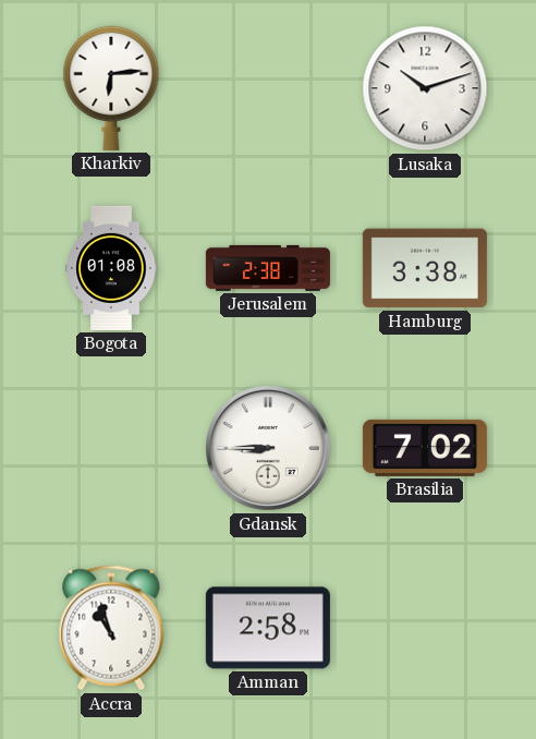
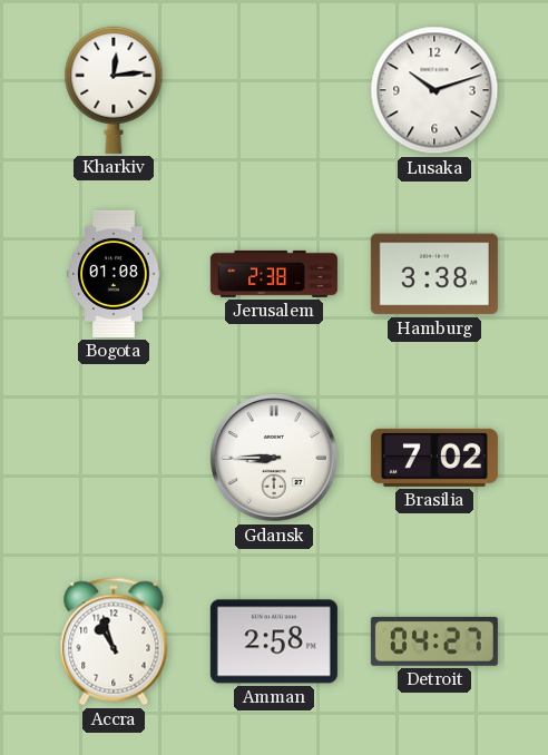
Kharkiv: 6:14 -> 12:14 (114, 90)
Detroit: none -> 04:27 (434, 641)
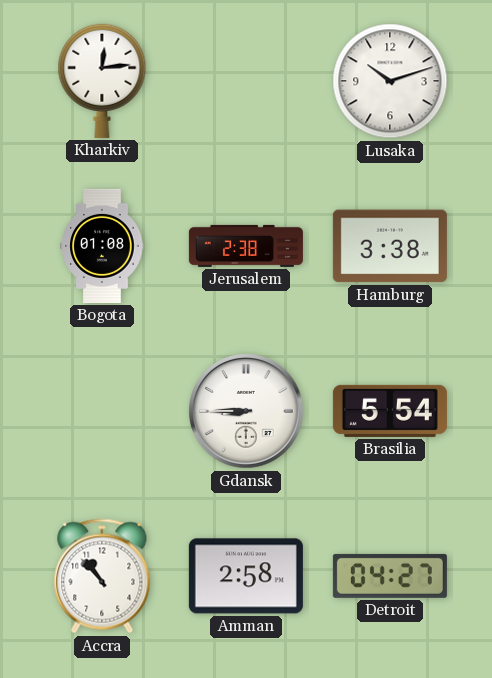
Brasilia: 7:02 -> 5:54 (390, 411)
Accra: 10:57 -> 10:53 (102, 576)
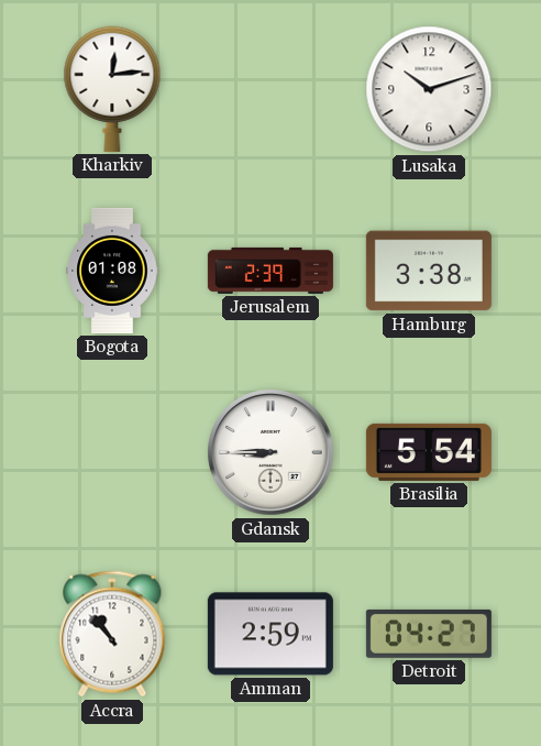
Jerusalem: 2:38 -> 2:39 (270, 271)
Amman: 2:58 -> 2:59 (270, 634)
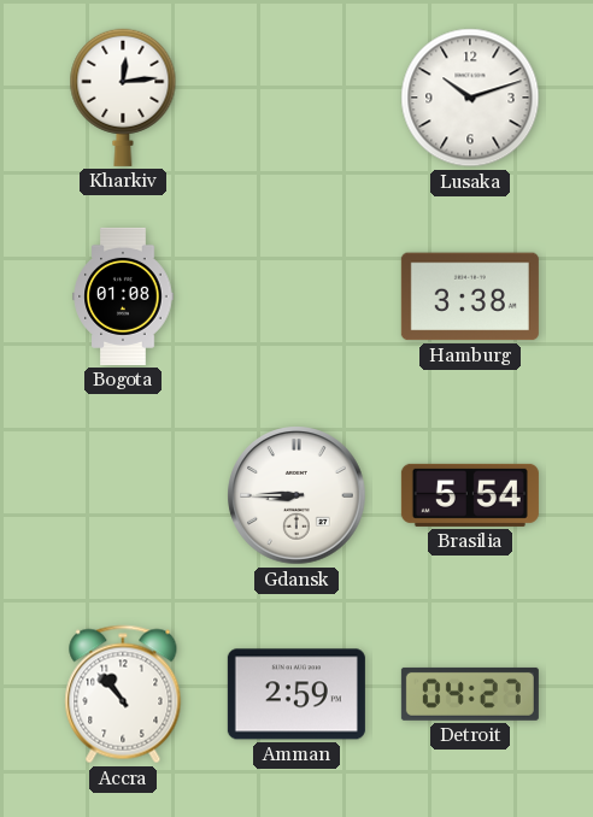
Jerusalem: 2:39 -> none (270, 271)
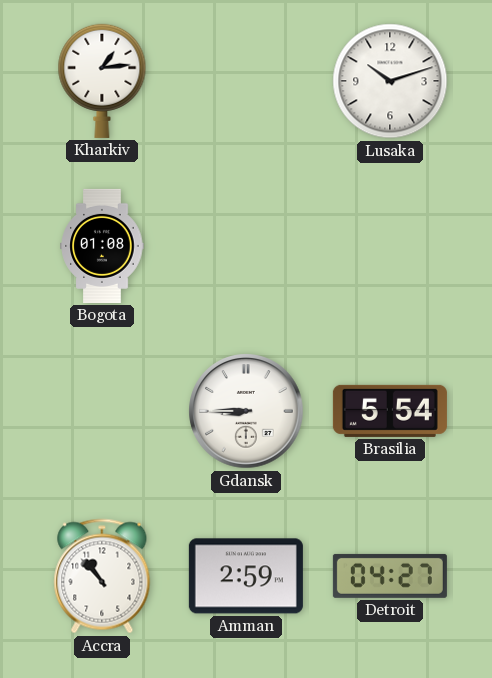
Kharkiv: 12:14 -> 1:14 (102, 81)
Hamburg: 3:38 -> none (470, 296)
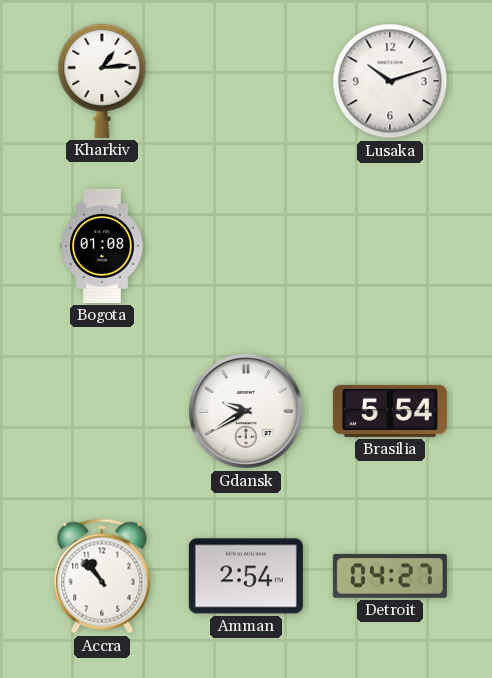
Gdansk: 8:45 -> 9:40 (246, 411)
Amman: 2:59 -> 2:54 (246, 576)
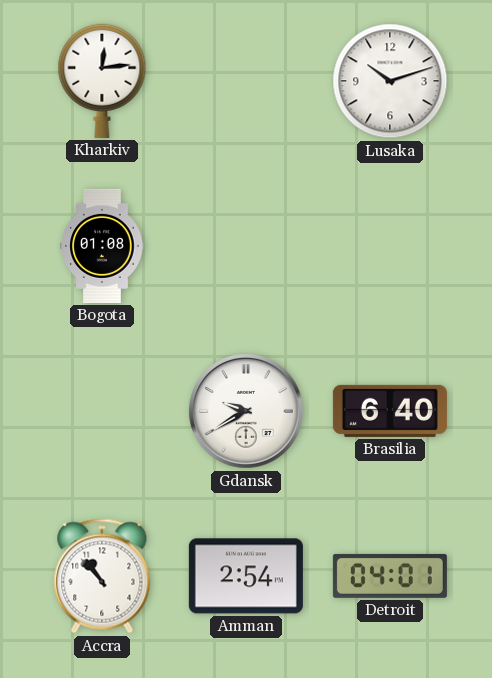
Kharkiv: 1:14 -> 12:14 (102, 81)
Brasilia: 5:54 -> 6:40 (390, 411)
Detroit: 04:27 -> 04:01 (390, 576)
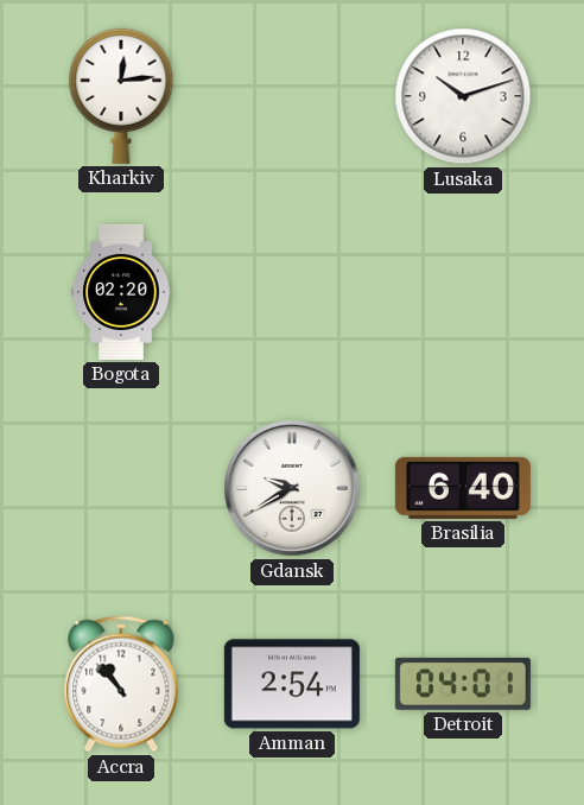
Bogota: 01:08 -> 02:20 (121, 292)
